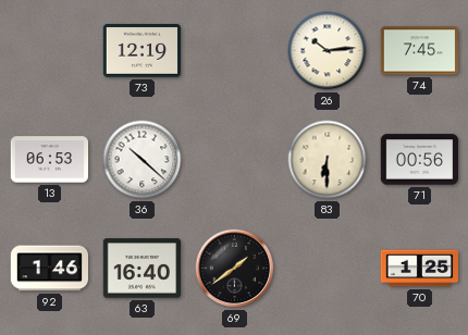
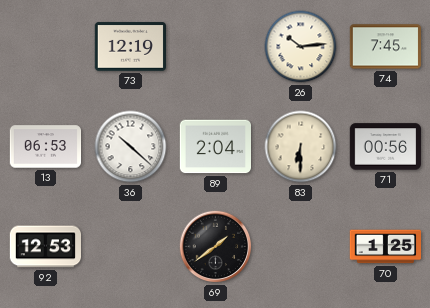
89: none -> 2:04 (216, 147)
92: 1:46 -> 12:53 (45, 247)
63: 16:40 -> none (141, 269)
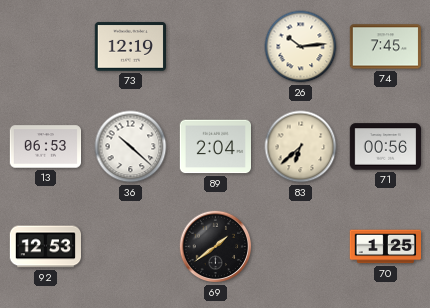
83: 6:30 -> 6:38 (301, 147)
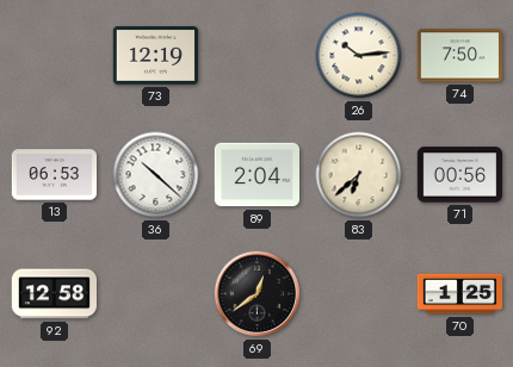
74: 7:45 -> 7:50 (461, 56)
92: 12:53 -> 12:58 (54, 294)
69: 1:39 -> 12:39 (258, 294)
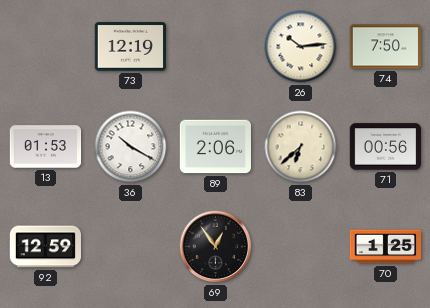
13: 06:53 -> 01:53 (46, 147)
36: 10:22 -> 10:20 (131, 147)
89: 2:04 -> 2:06 (216, 147)
92: 12:58 -> 12:59 (45, 247)
69: 12:39 -> 12:54 (216, 247)
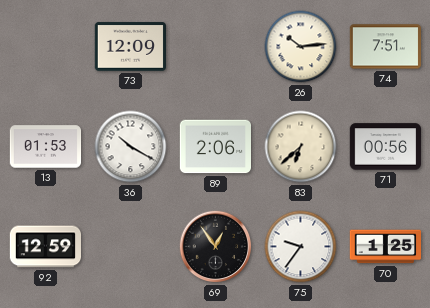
73: 12:19 -> 12:09 (130, 47)
74: 7:50 -> 7:51 (386, 47)
75: none -> 9:36 (301, 247)
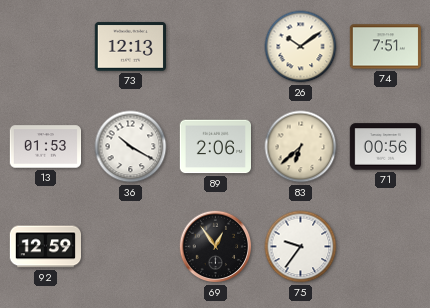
73: 12:09 -> 12:13 (130, 47)
26: 10:14 -> 10:09 (301, 47)
70: 1:25 -> none (386, 247)
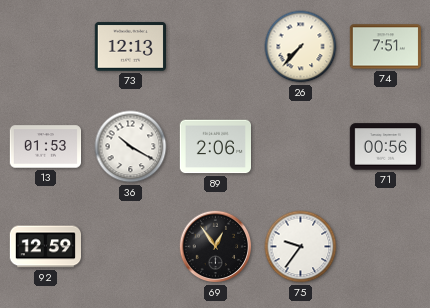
26: 10:09 -> 7:37 (301, 47)
83: 6:38 -> none (301, 147)
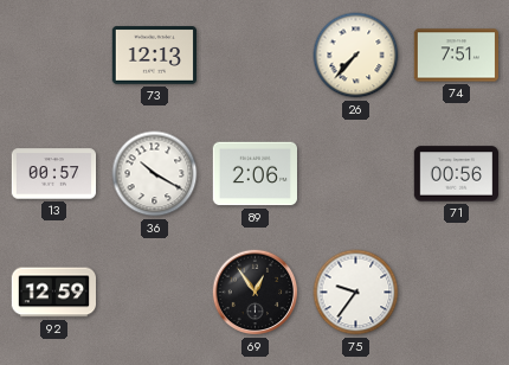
13: 01:53 -> 00:57 (54, 174)
